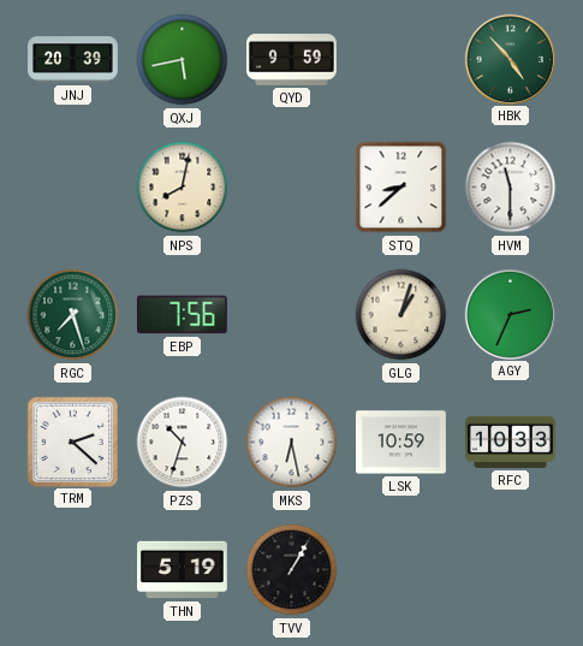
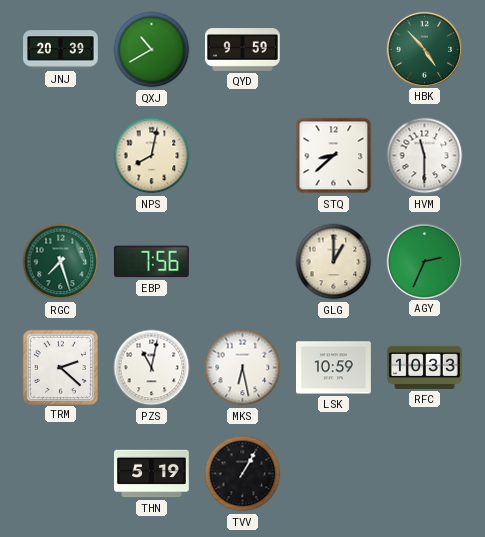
QXJ: 5:43 -> 10:40 (152, 50)
GLG: 1:03 -> 1:00 (334, 262)
PZS: 10:33 -> 11:02 (152, 368)
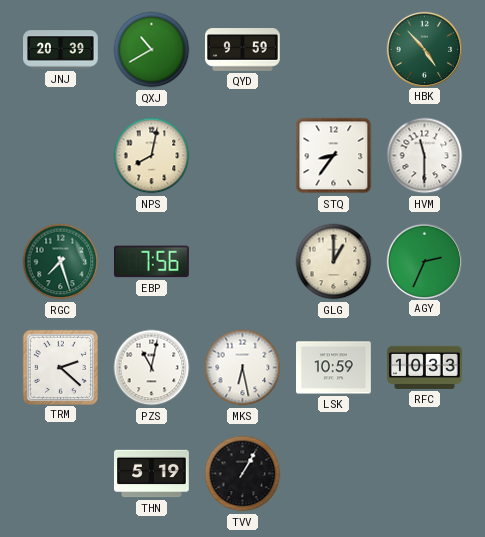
STQ: 8:38 -> 8:36 (334, 156)
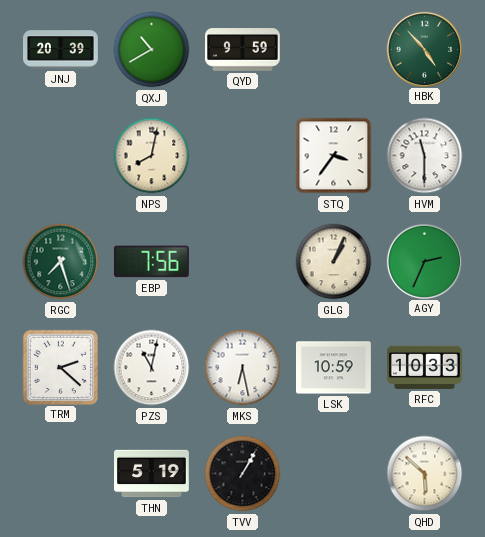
STQ: 8:36 -> 3:36 (334, 156)
GLG: 1:00 -> 1:04 (334, 262)
QHD: none -> 5:52 (425, 474)
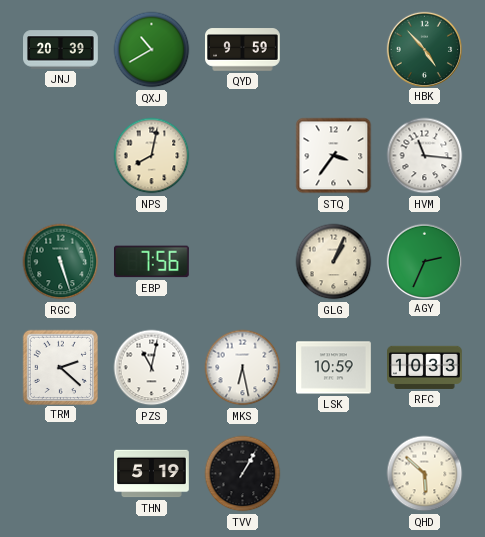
HVM: 11:30 -> 11:16 (425, 156)
RGC: 7:27 -> 5:27 (61, 262)
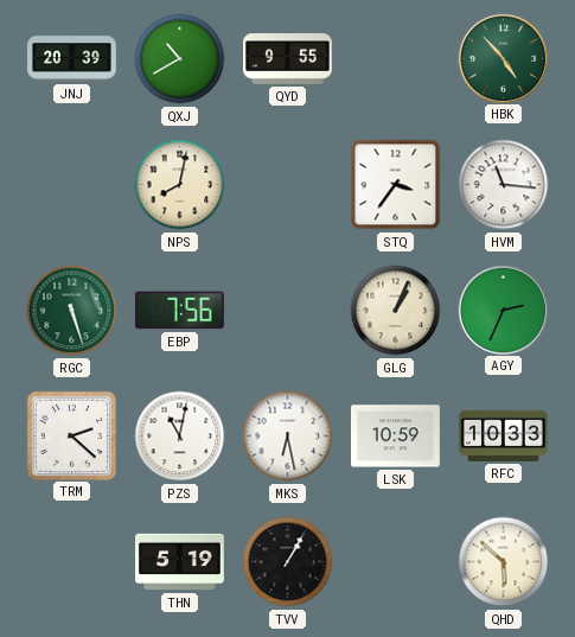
QYD: 9:59 -> 9:55 (288, 59)
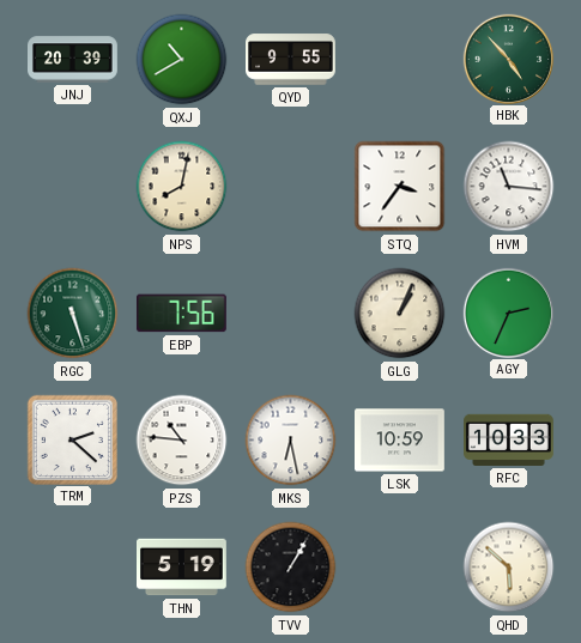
PZS: 11:02 -> 10:46 (182, 441)
